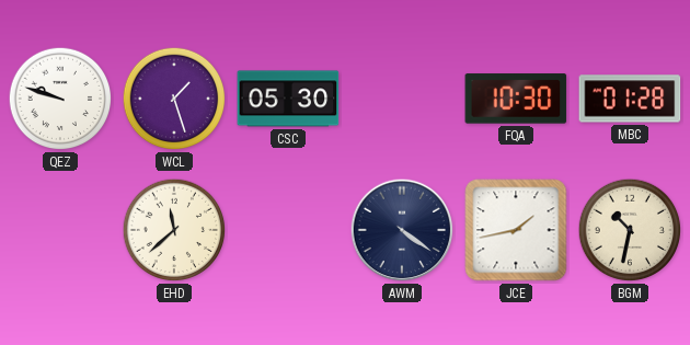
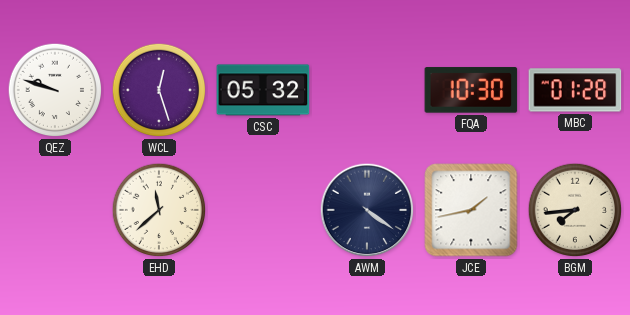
WCL: 1:27 -> 12:27 (159, 90)
CSC: 05:30 -> 05:32 (263, 90)
BGM: 10:32 -> 7:44 (575, 210)
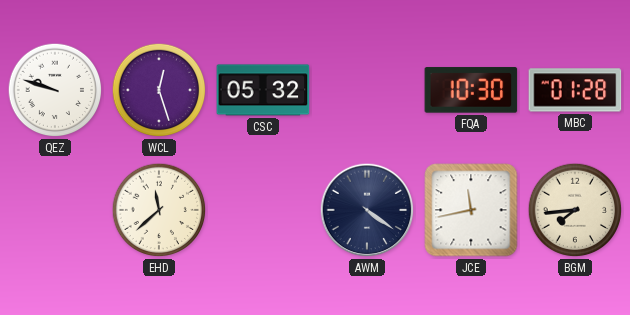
JCE: 1:43 -> 11:43 (471, 210)
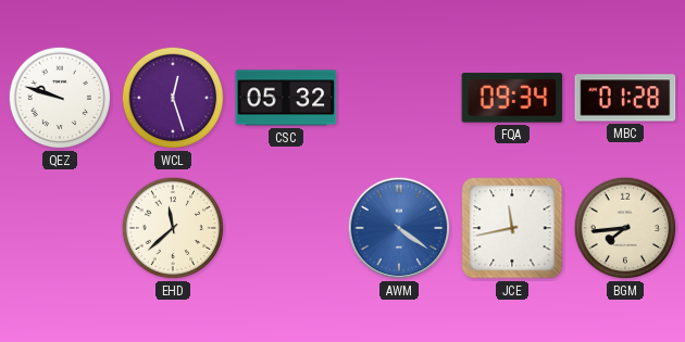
FQA: 10:30 -> 09:34 (512, 98)
AWM dial: navy -> blue (399, 228)
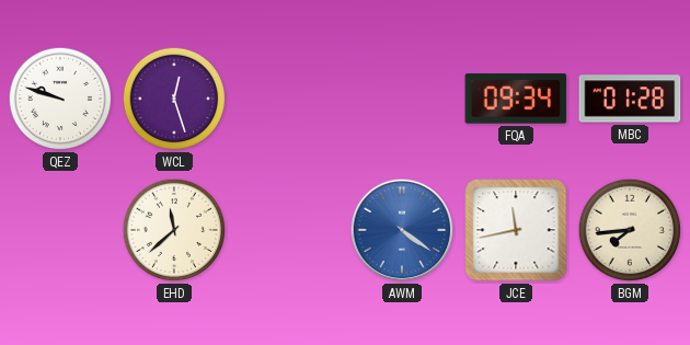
CSC: 05:32 -> none (286, 98)
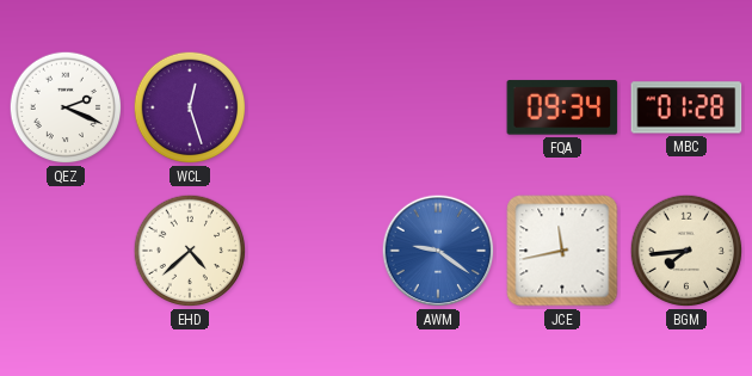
QEZ: 9:48 -> 2:19 (66, 107)
EHD: 11:38 -> 4:38 (190, 251)
AWM: 4:21 -> 9:21 (438, 251)
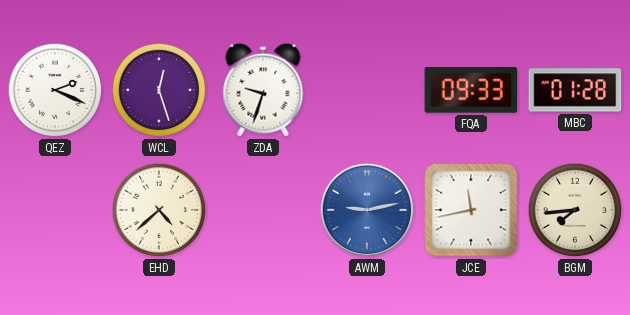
ZDA: none -> 9:33 (263, 90)
FQA: 09:34 -> 09:33 (471, 90)
AWM: 9:21 -> 9:13 (367, 210)
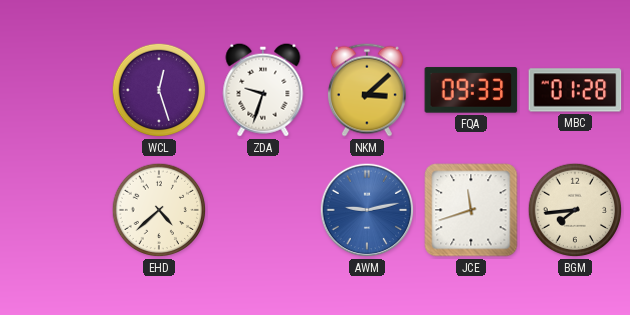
QEZ: 2:19 -> none (55, 90)
NKM: none -> 3:08 (367, 90)
JCE: 11:43 -> 11:42 (471, 210)
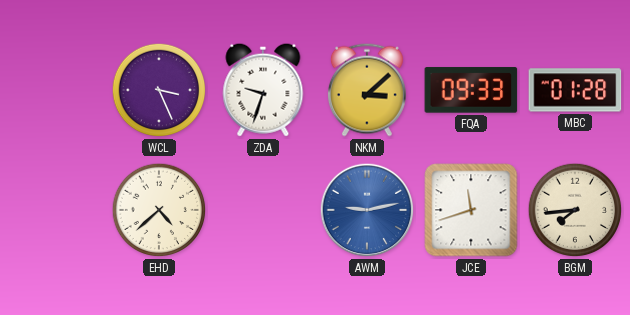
WCL: 12:27 -> 3:26 (159, 90)
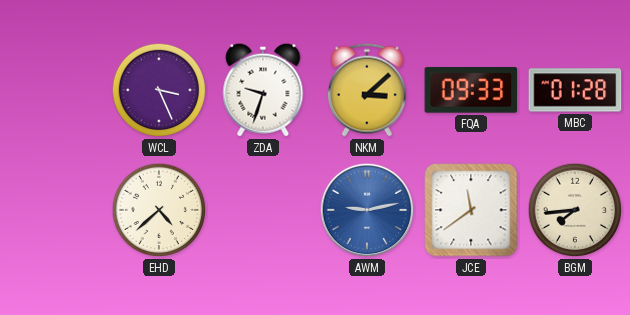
JCE: 11:42 -> 11:39 (471, 210)
